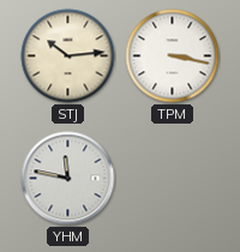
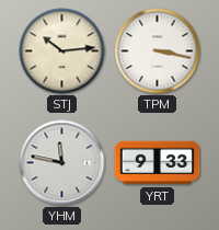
YRT: none -> 9:33 (158, 163)
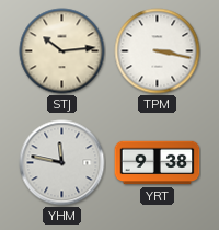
YRT: 9:33 -> 9:38 (158, 163)
